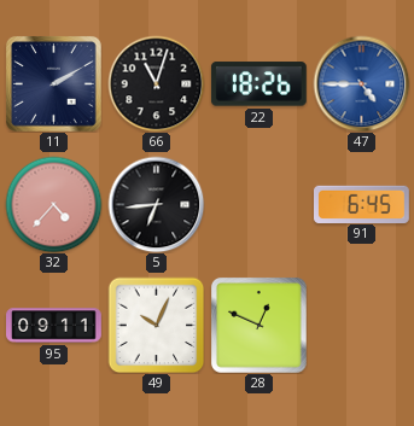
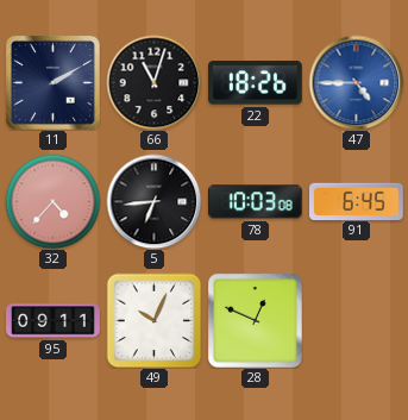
78: none -> 10:03 (255, 202)
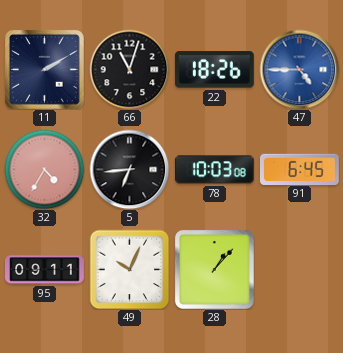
32: 4:37 -> 4:35 (44, 169)
28: 12:49 -> 1:07 (214, 269)
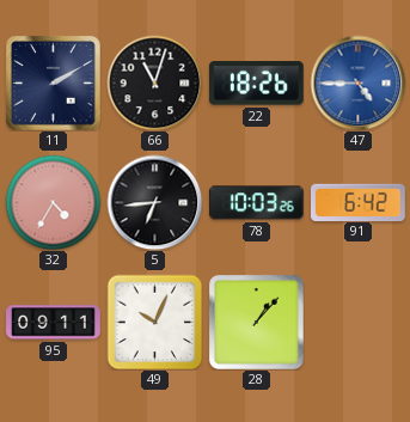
78: 10:03:08 -> 10:03:26 (256, 203)
91: 6:45 -> 6:42 (359, 202)
